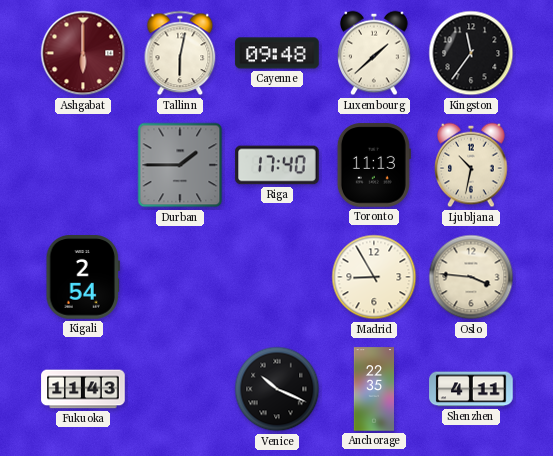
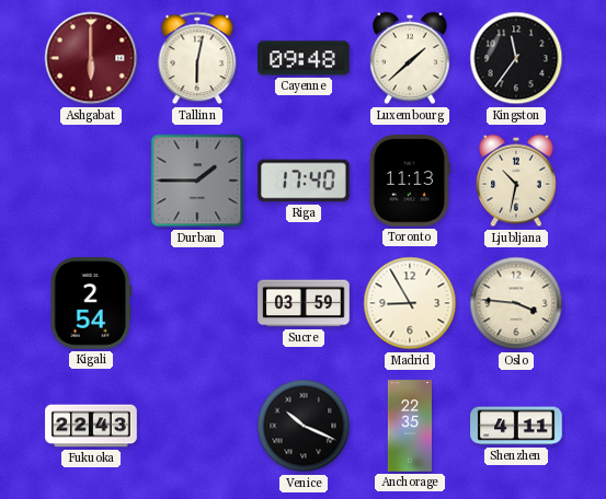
Sucre: none -> 03:59 (304, 303)
Fukuoka: 11:43 -> 22:43 (91, 426)
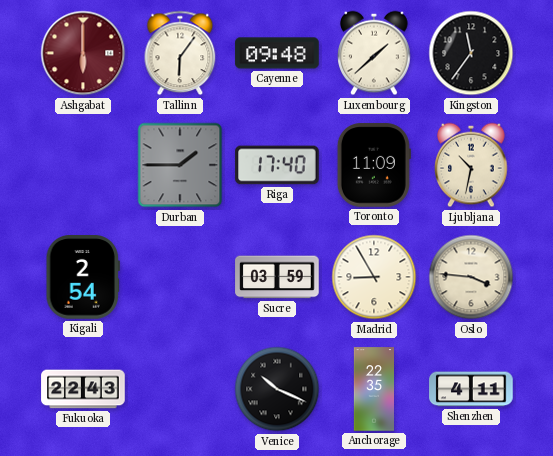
Tallinn: 6:02 -> 6:06 (180, 53)
Toronto: 11:13 -> 11:09 (374, 165)
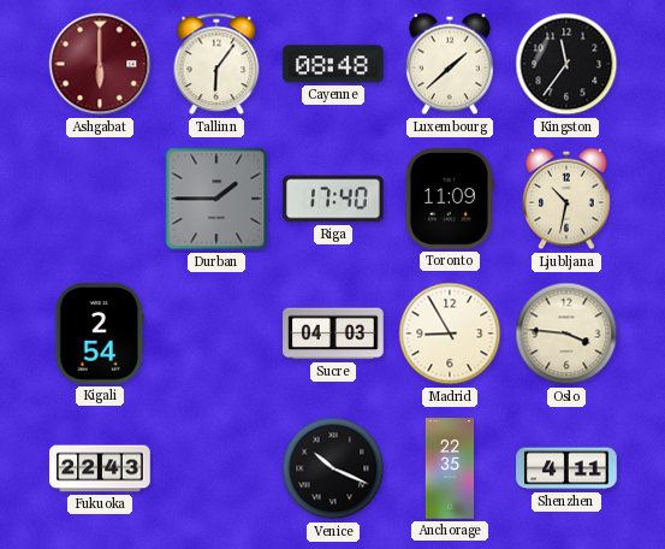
Cayenne: 09:48 -> 08:48 (333, 64)
Sucre: 03:59 -> 04:03 (333, 333)
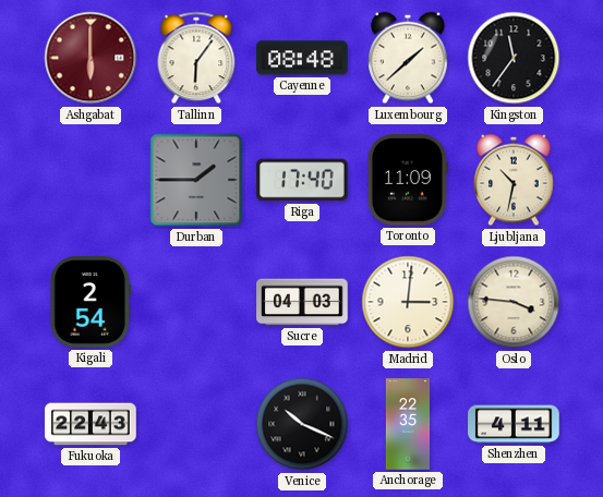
Madrid: 8:55 -> 3:01 (408, 302)
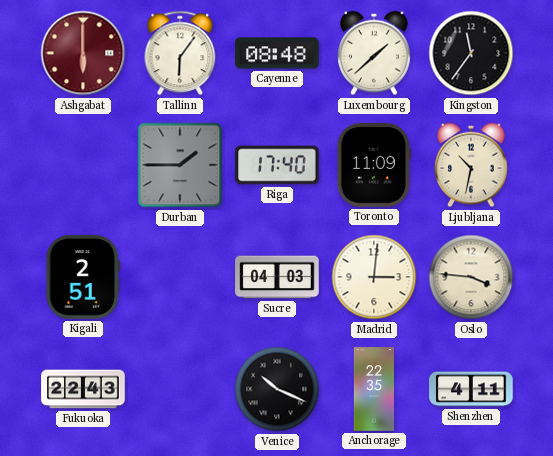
Kigali: 2:54 -> 2:51 (82, 277)
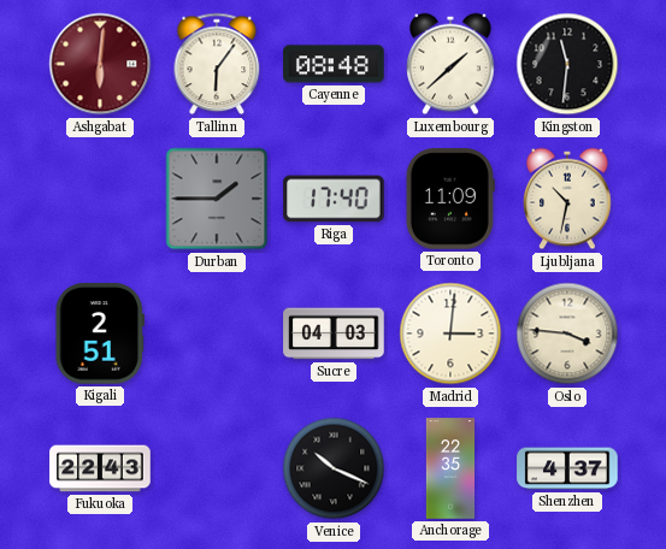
Ashgabat: 6:00 -> 6:01 (100, 64)
Kingston: 11:36 -> 11:31 (567, 64)
Shenzhen: 4:11 -> 4:37 (567, 468)
